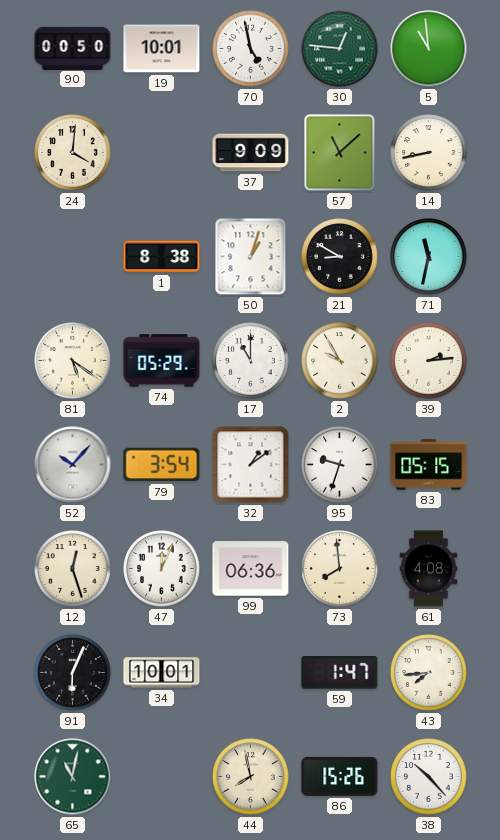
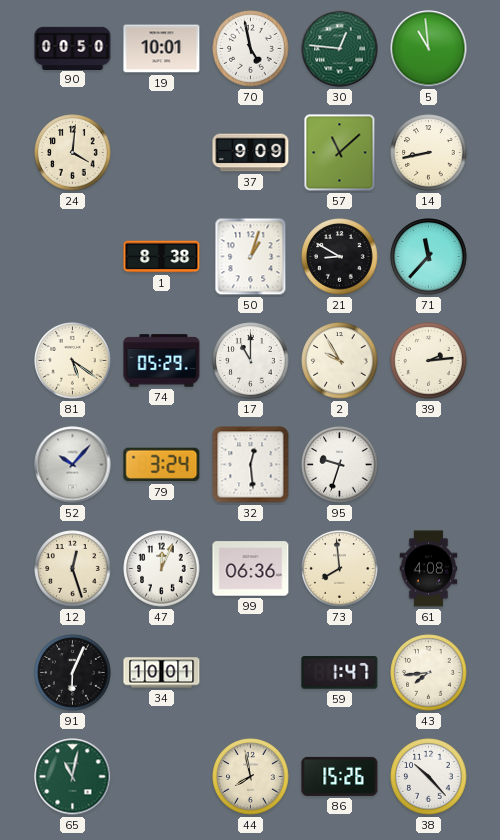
71: 11:32 -> 11:37 (429, 257)
79: 3:54 -> 3:24 (162, 465)
32: 1:09 -> 12:29 (251, 465)
83: 05:15 -> none (429, 465)
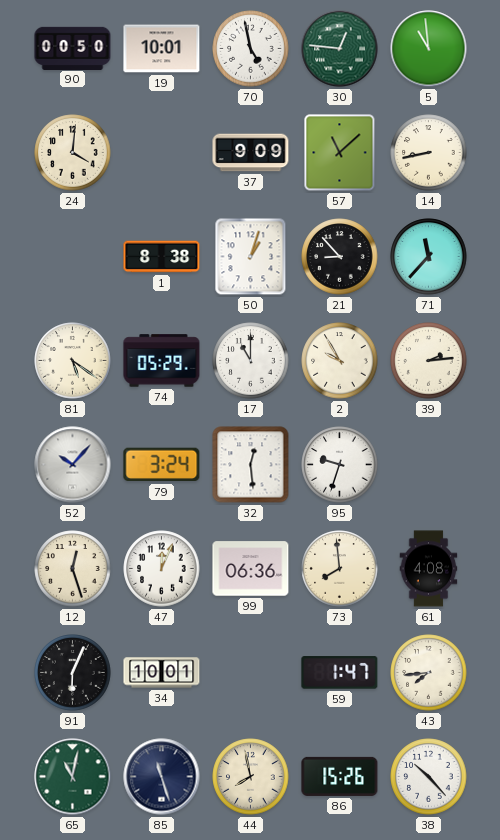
21: 8:50 -> 8:53 (340, 257)
85: none -> 11:27 (162, 777)
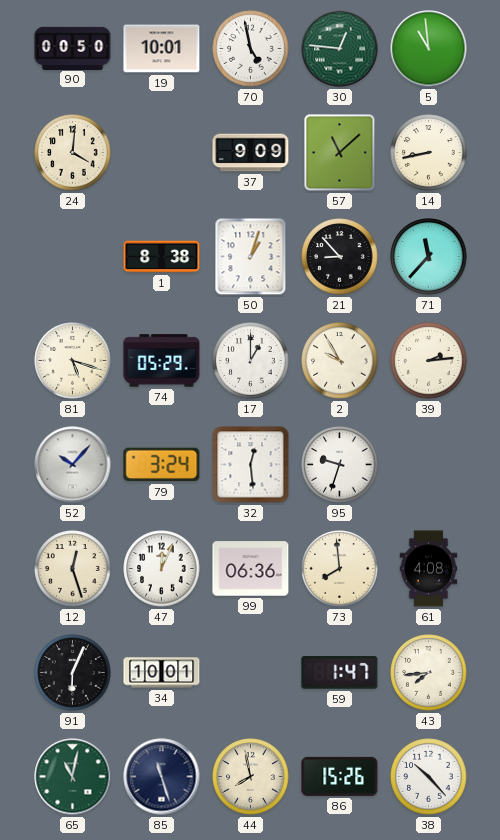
81: 5:21 -> 5:18 (73, 361)
17: 11:00 -> 1:00 (251, 361)
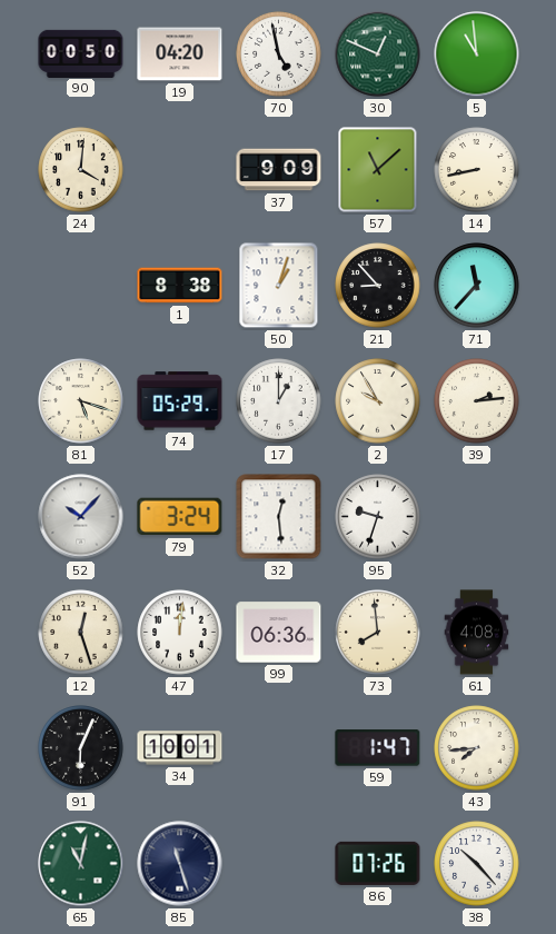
19: 10:01 -> 04:20 (180, 54)
30: 12:46 -> 12:49 (378, 54)
47: 12:04 -> 12:01 (180, 633)
44: 7:58 -> none (251, 777)
86: 15:26 -> 07:26 (378, 863)
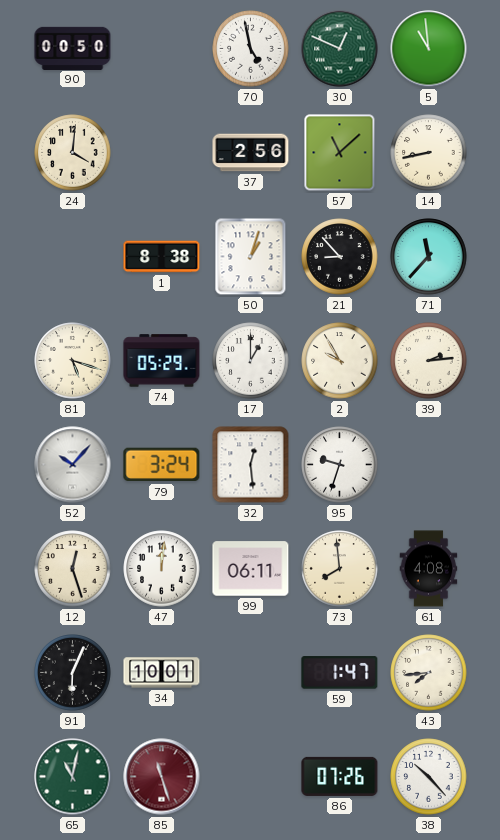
19: 04:20 -> none (180, 54)
37: 9:09 -> 2:56 (251, 153)
99: 06:36 -> 06:11 (251, 569)
85 dial: navy -> burgundy (162, 777)
